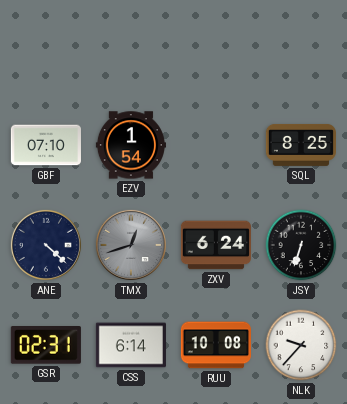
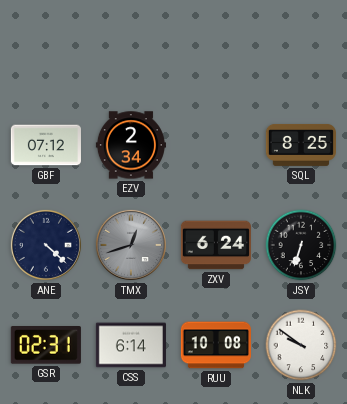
GBF: 07:10 -> 07:12 (46, 145)
EZV: 1:54 -> 2:34 (131, 145)
NLK: 9:37 -> 9:51 (301, 345)
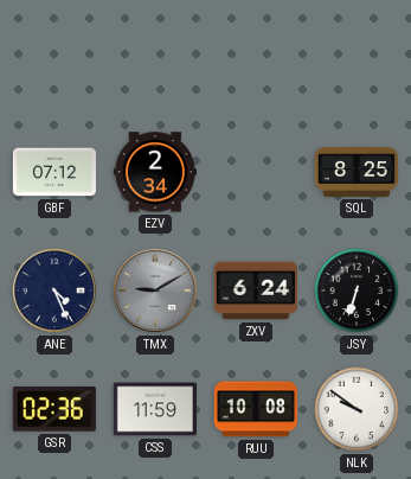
ANE: 4:22 -> 4:26 (54, 290)
TMX: 12:42 -> 9:10 (155, 290)
GSR: 02:31 -> 02:36 (54, 409)
CSS: 6:14 -> 11:59 (155, 409)
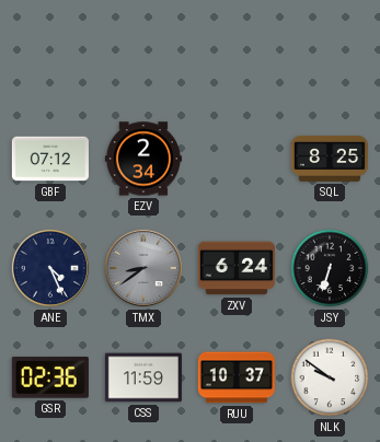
TMX: 9:10 -> 8:39 (143, 268)
RUU: 10:08 -> 10:37 (237, 377)
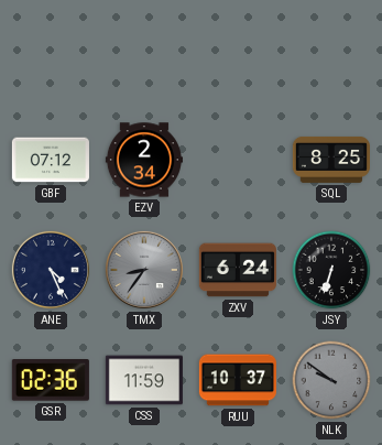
TMX: 8:39 -> 8:36 (144, 270)
NLK dial: white -> grey (331, 380)
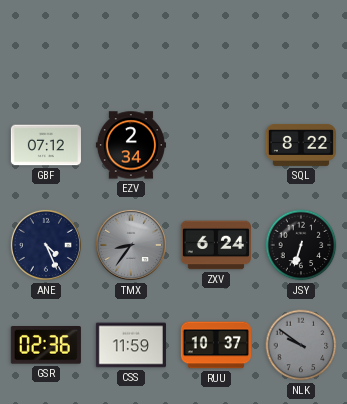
SQL: 8:25 -> 8:22 (301, 145)
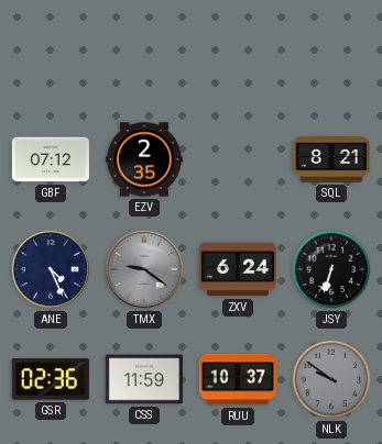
EZV: 2:34 -> 2:35 (144, 159)
SQL: 8:22 -> 8:21 (331, 159)
TMX: 8:36 -> 9:21 (144, 269)
